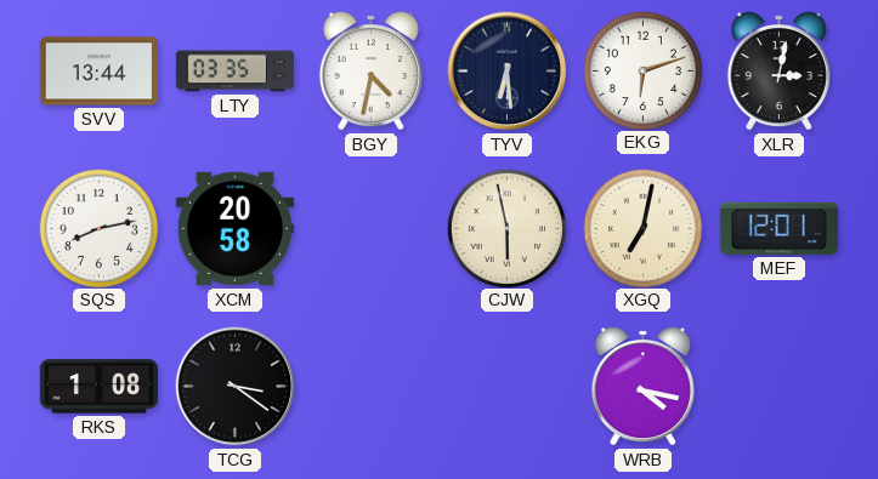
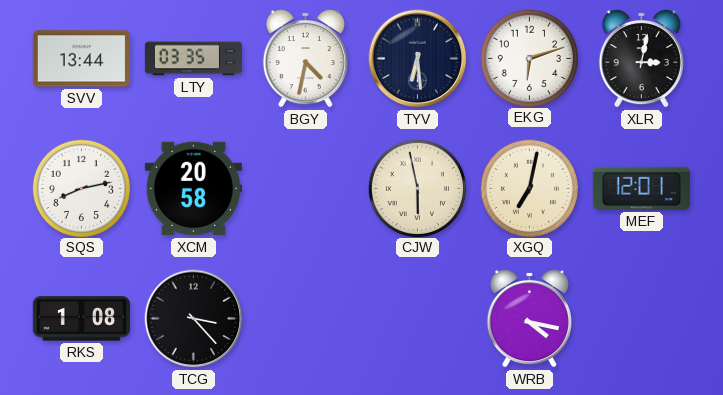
TCG: 3:21 -> 3:23 (194, 319)
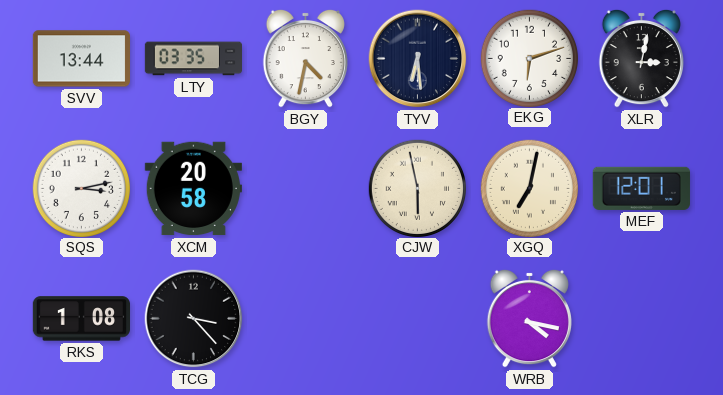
SQS: 8:13 -> 3:13 (81, 188)
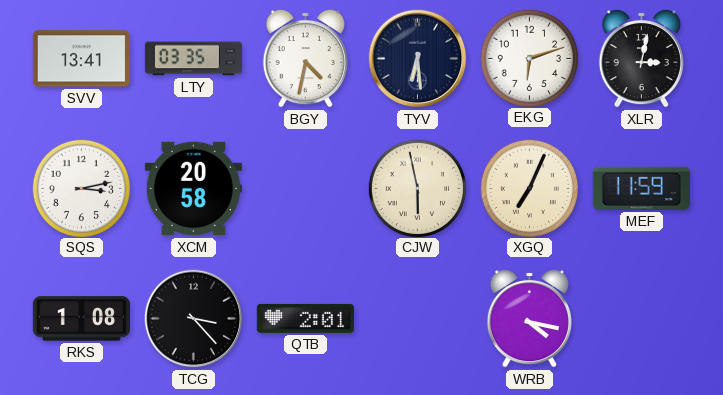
SVV: 13:44 -> 13:41 (81, 59)
XGQ: 7:02 -> 7:04 (529, 188)
MEF: 12:01 -> 11:59 (641, 188)
QTB: none -> 2:01 (305, 318)
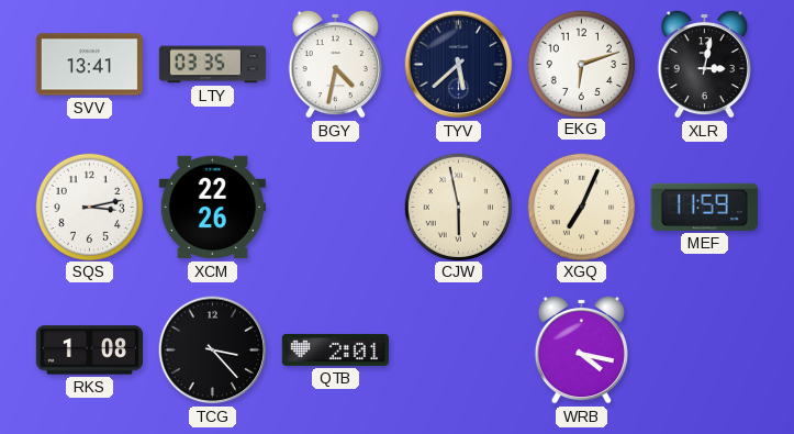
TYV: 6:29 -> 5:38 (459, 65)
XCM: 20:58 -> 22:26 (212, 208)
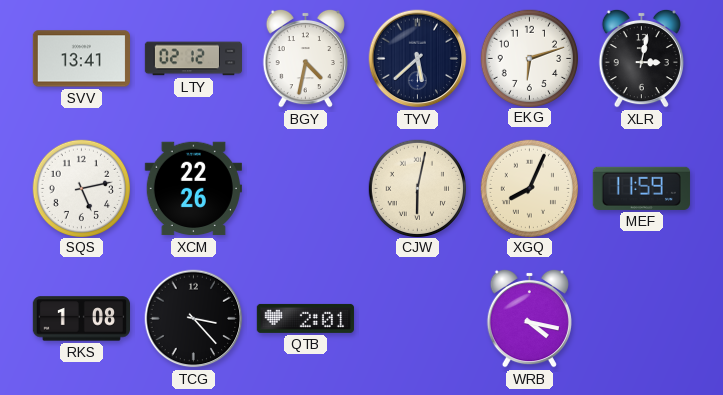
LTY: 03:35 -> 02:12 (193, 59)
SQS: 3:13 -> 5:13 (81, 188)
CJW: 5:58 -> 6:02 (417, 188)
XGQ: 7:04 -> 8:04 (529, 188)
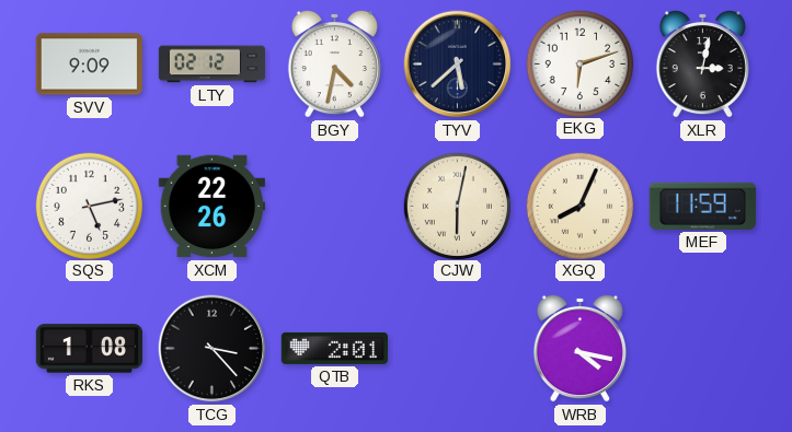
SVV: 13:41 -> 9:09 (89, 65)
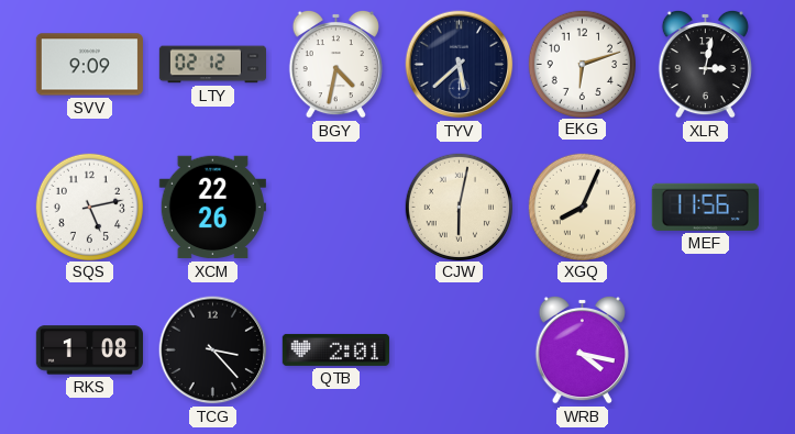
MEF: 11:59 -> 11:56 (705, 207)
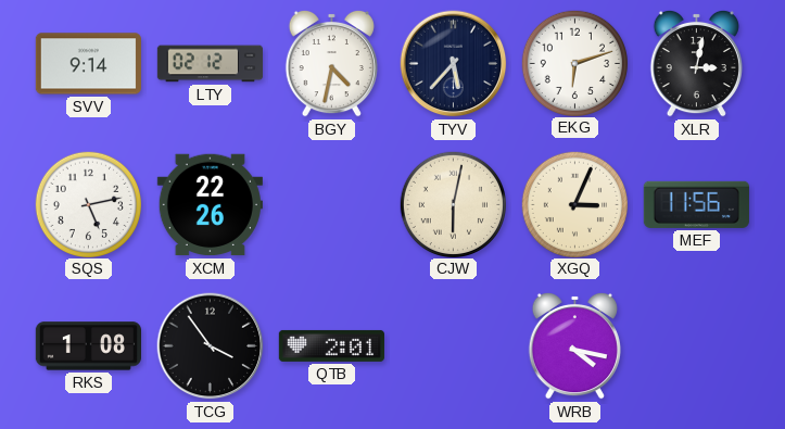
SVV: 9:09 -> 9:14 (88, 64)
TYV: 5:38 -> 5:37 (454, 64)
XGQ: 8:04 -> 3:04 (574, 204)
TCG: 3:23 -> 3:54 (211, 346)
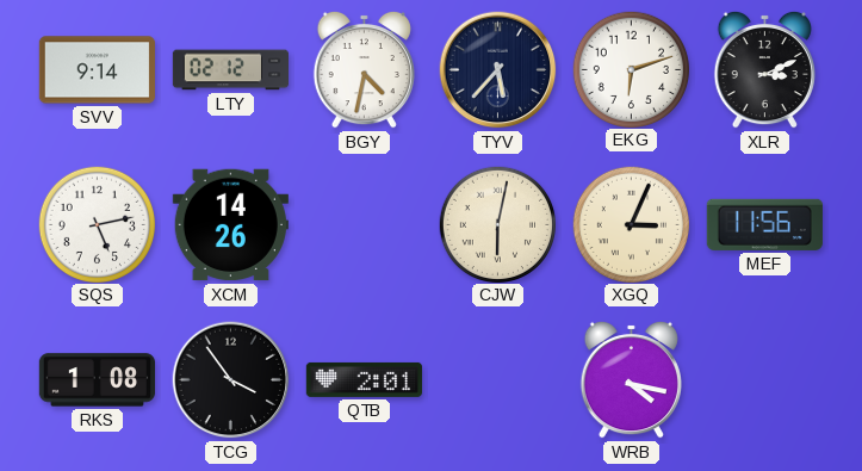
XLR: 3:02 -> 3:11 (764, 69)
XCM: 22:26 -> 14:26 (230, 225)
